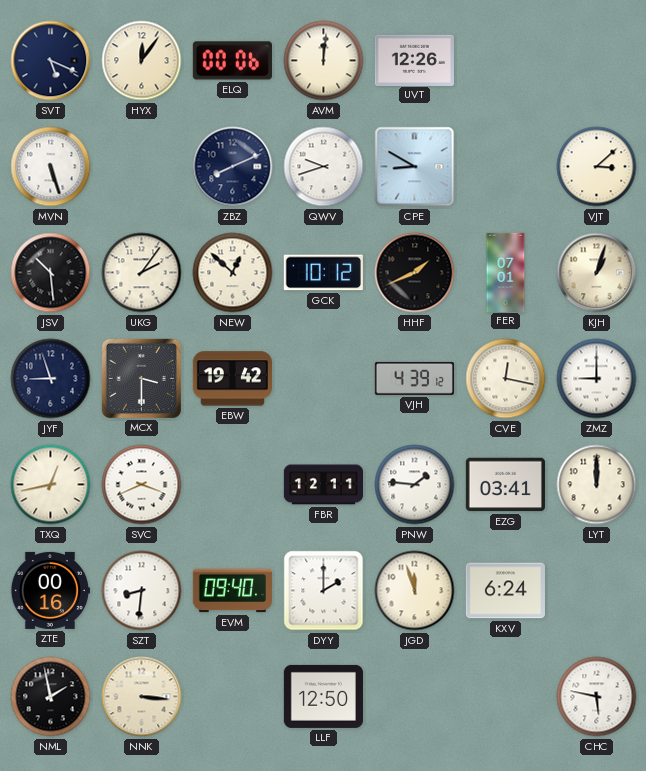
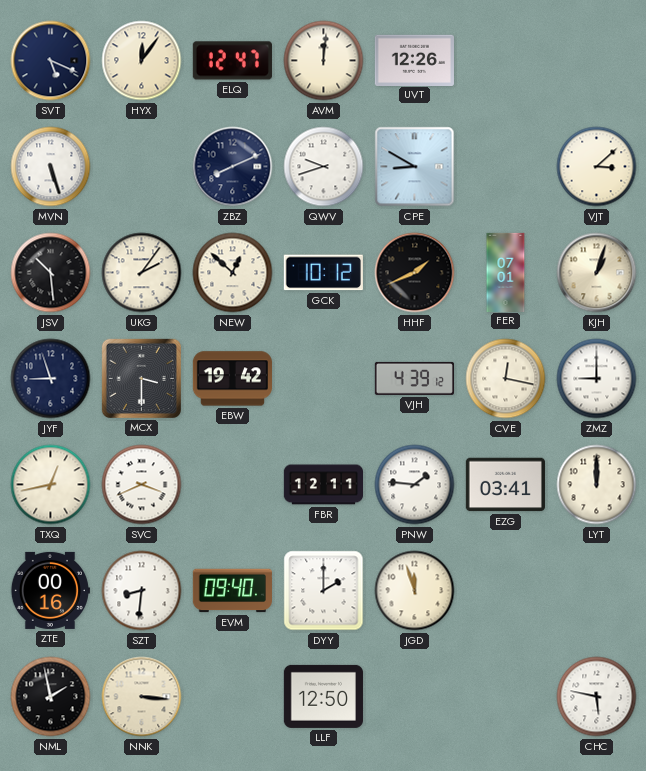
ELQ: 00:06 -> 12:47 (232, 61)
KXV: 6:24 -> none (505, 591)
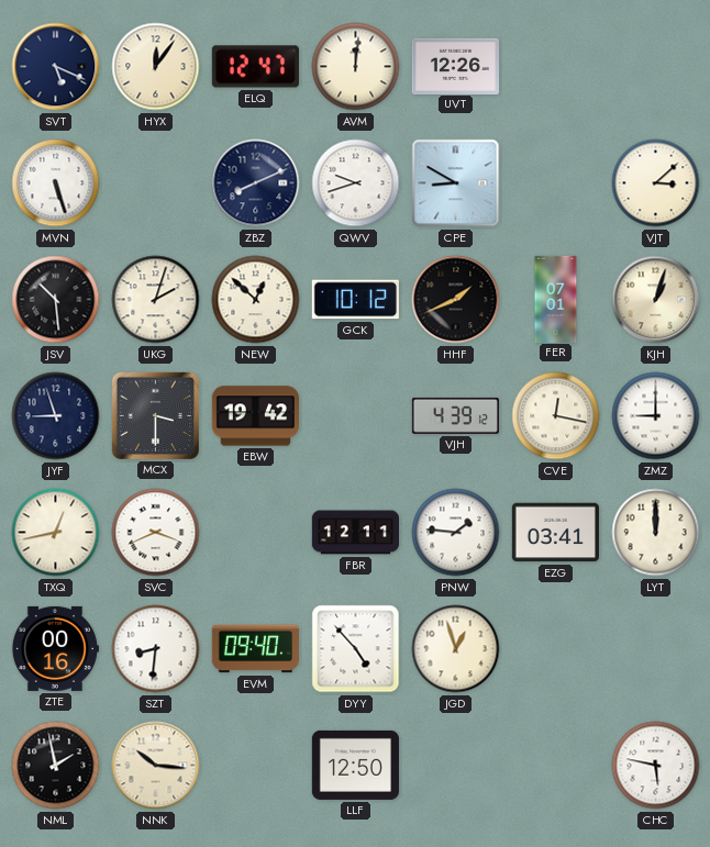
UKG: 2:06 -> 2:03 (156, 300)
DYY: 2:00 -> 4:53 (356, 649)
JGD: 11:57 -> 12:57 (456, 649)
NNK: 3:16 -> 10:16 (156, 766)
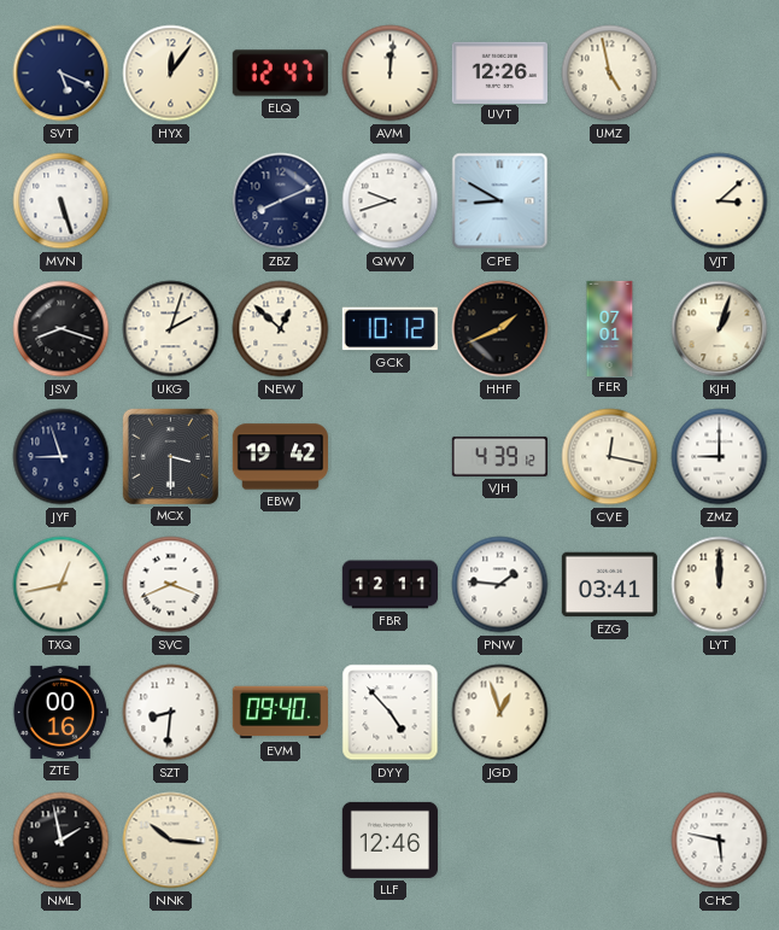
UMZ: none -> 4:58 (610, 74)
JSV: 10:29 -> 8:18 (61, 329)
LLF: 12:50 -> 12:46 (389, 840)
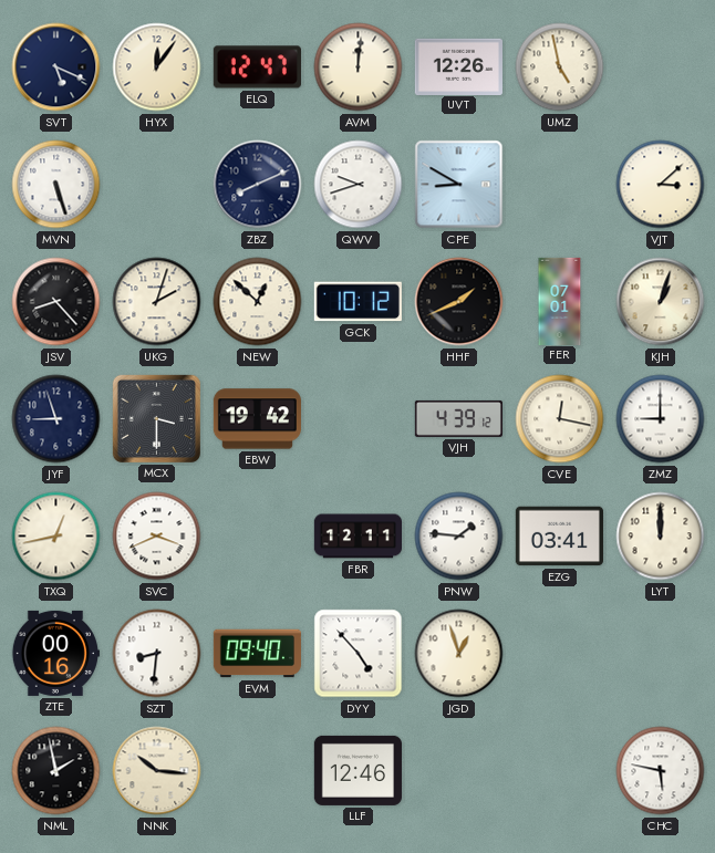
JSV: 8:18 -> 8:23 (56, 302)
